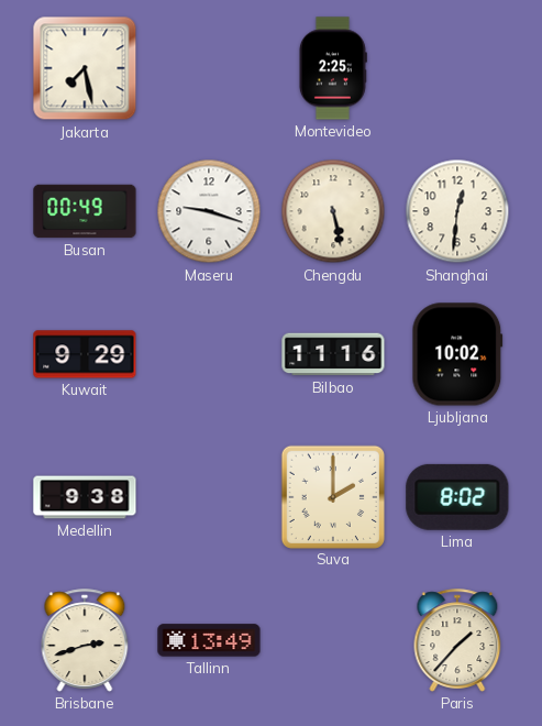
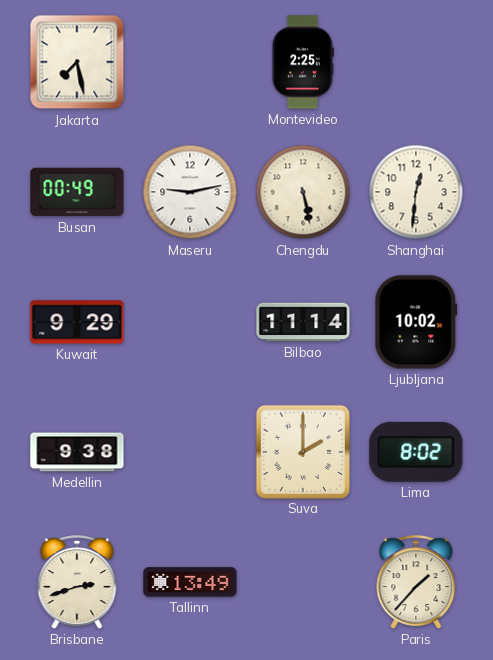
Maseru: 9:18 -> 9:13 (190, 192)
Bilbao: 11:16 -> 11:14 (303, 322)
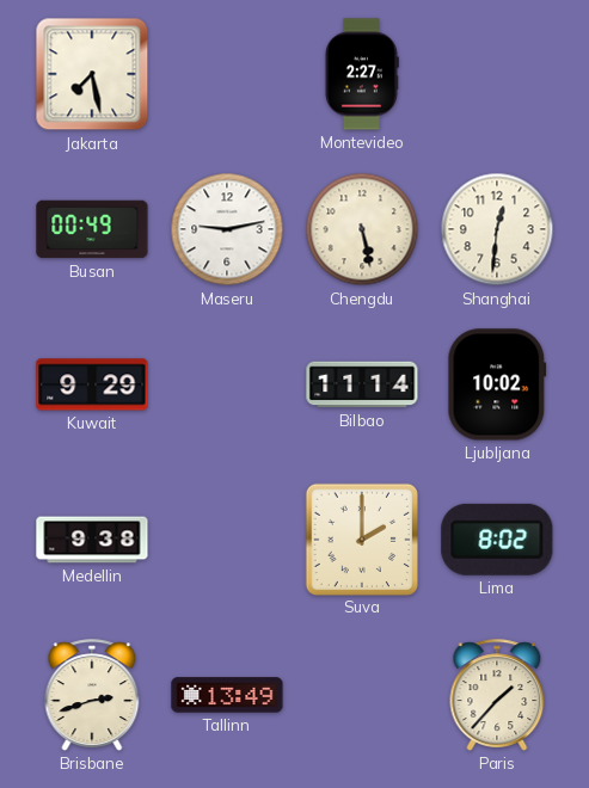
Montevideo: 2:25 -> 2:27 (362, 74)
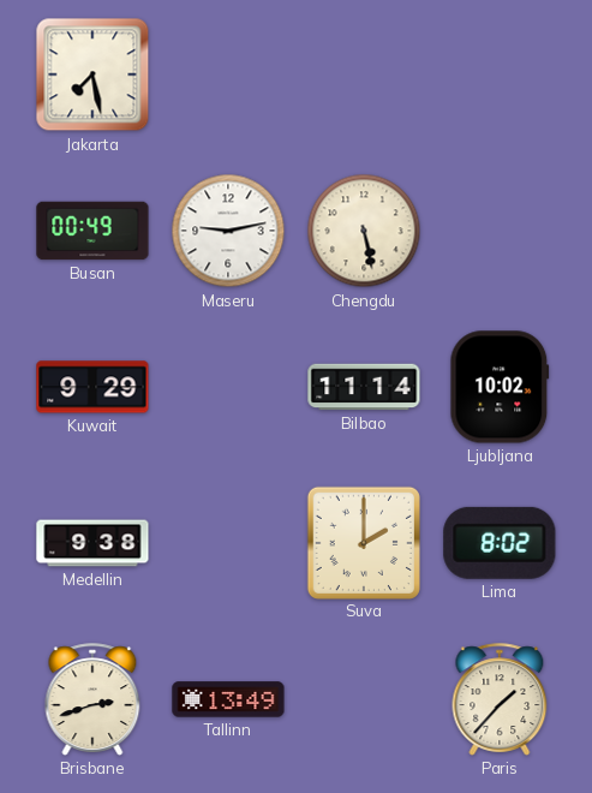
Montevideo: 2:27 -> none (362, 74)
Shanghai: 12:31 -> none (497, 229)
